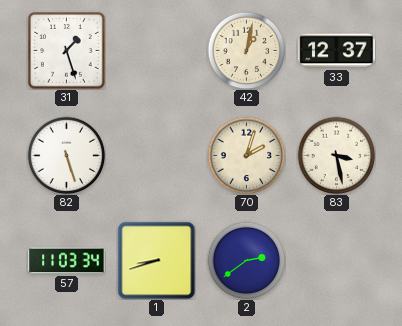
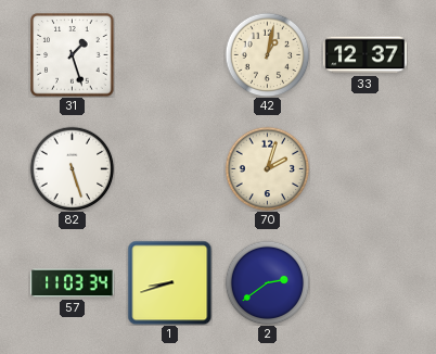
83: 3:28 -> none (336, 155)
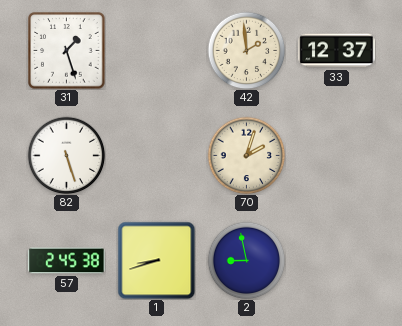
42: 1:02 -> 1:59 (246, 50)
57: 11:03 -> 2:45 (67, 261)
2: 2:39 -> 8:58 (246, 260)
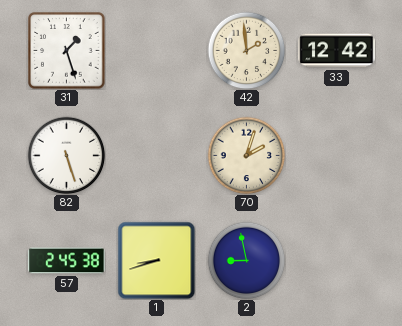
33: 12:37 -> 12:42 (337, 51)
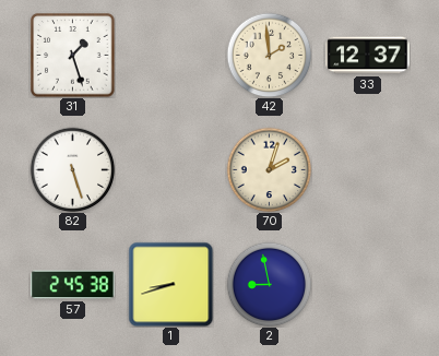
33: 12:42 -> 12:37 (368, 56)
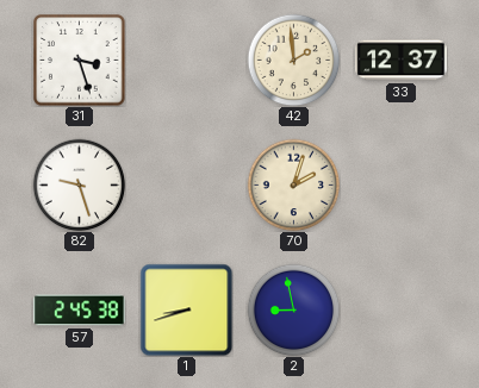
31: 1:27 -> 3:27 (80, 61)
82: 5:27 -> 9:27 (79, 184)
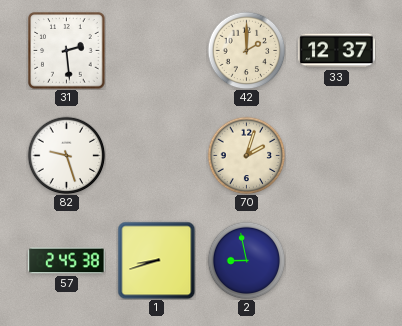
31: 3:27 -> 2:29 (67, 51)
42: 1:59 -> 2:00 (246, 50)
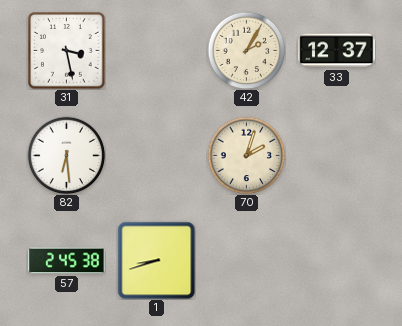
31: 2:29 -> 3:28 (67, 51)
42: 2:00 -> 2:05 (246, 50)
82: 9:27 -> 6:29 (66, 155)
2: 8:58 -> none (246, 260)
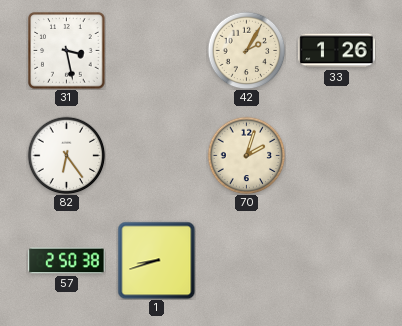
33: 12:37 -> 1:26 (337, 51)
82: 6:29 -> 6:24 (66, 155)
57: 2:45 -> 2:50 (67, 261)
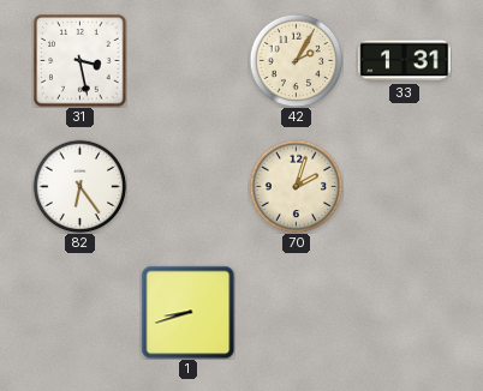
33: 1:26 -> 1:31 (405, 61)
57: 2:50 -> none (67, 261)
